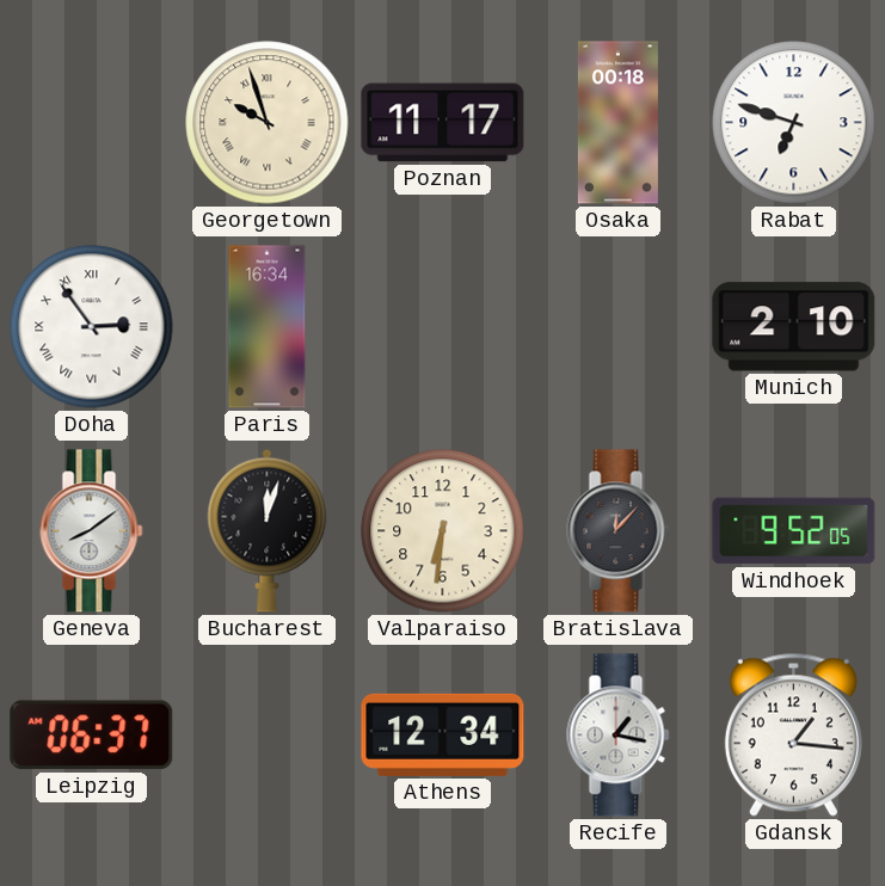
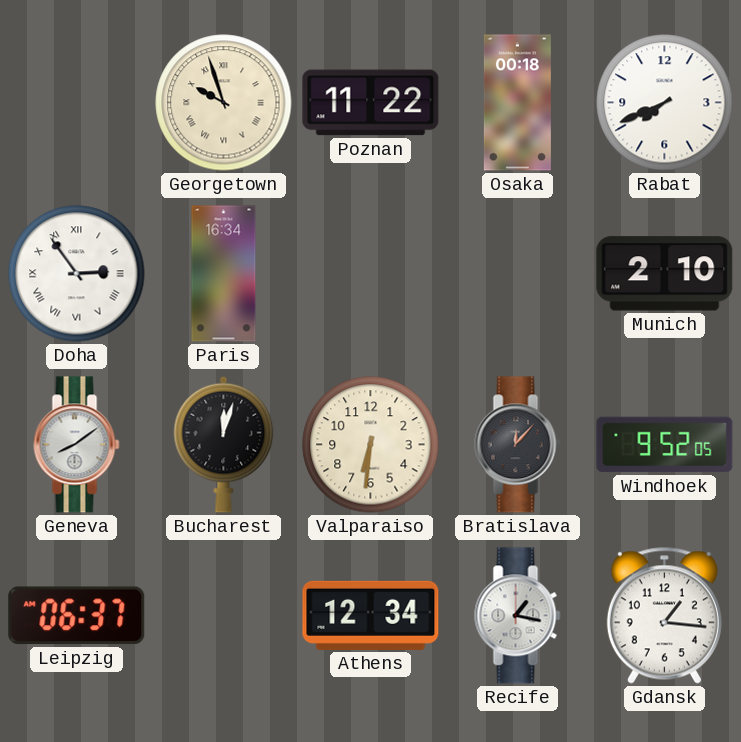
Poznan: 11:17 -> 11:22 (371, 103)
Rabat: 6:48 -> 7:41 (665, 103)
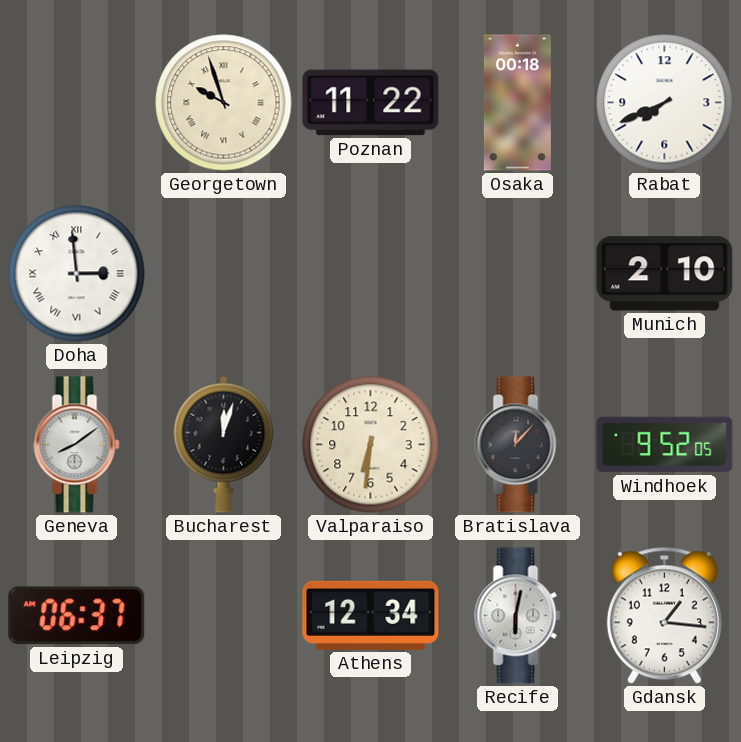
Doha: 2:54 -> 2:59 (77, 274)
Paris: 16:34 -> none (224, 274)
Recife: 1:17 -> 6:02 (518, 616)
